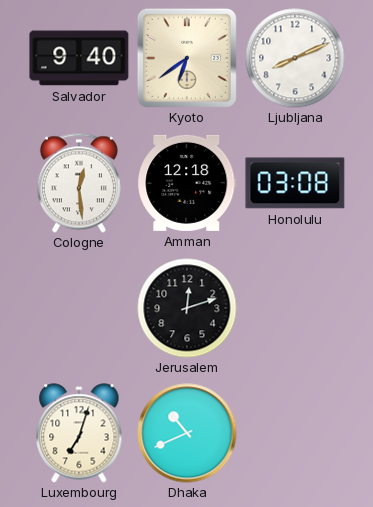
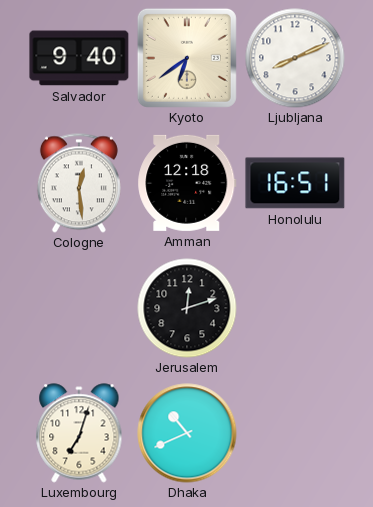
Honolulu: 03:08 -> 16:51 (295, 183)
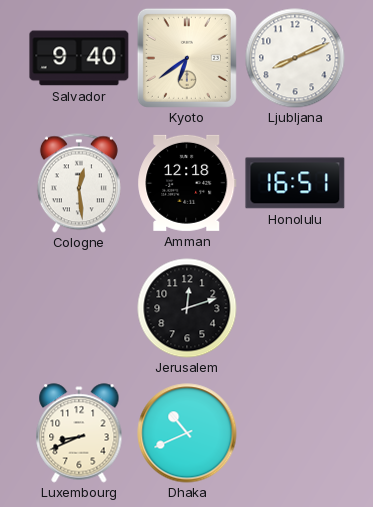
Luxembourg: 7:03 -> 8:41 (79, 433)
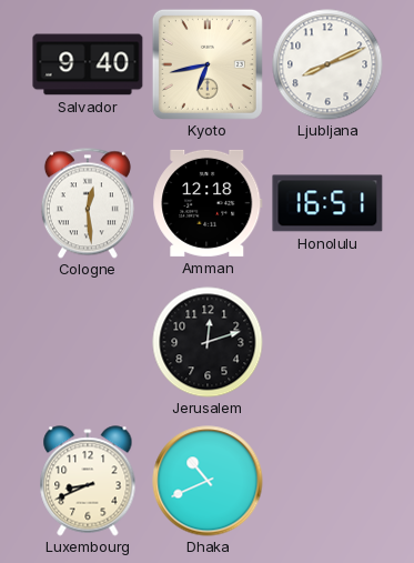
Kyoto: 6:39 -> 6:43 (208, 64)
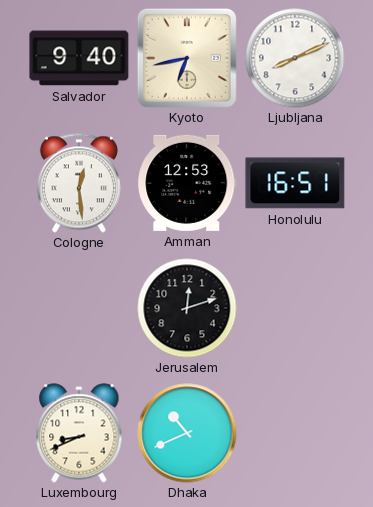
Amman: 12:18 -> 12:53 (187, 183)
